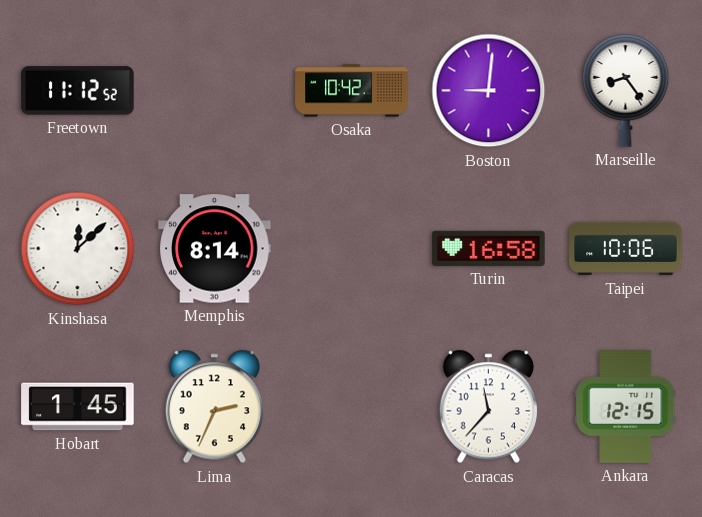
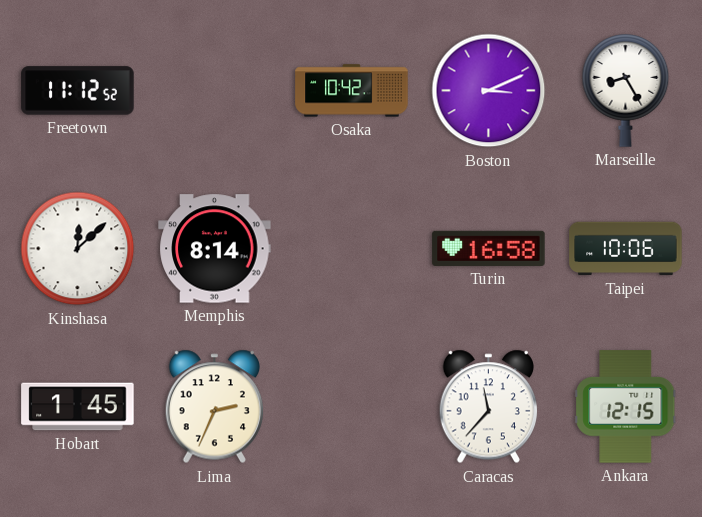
Boston: 9:01 -> 3:11 (489, 91)
Marseille: 8:24 -> 8:25 (626, 91)
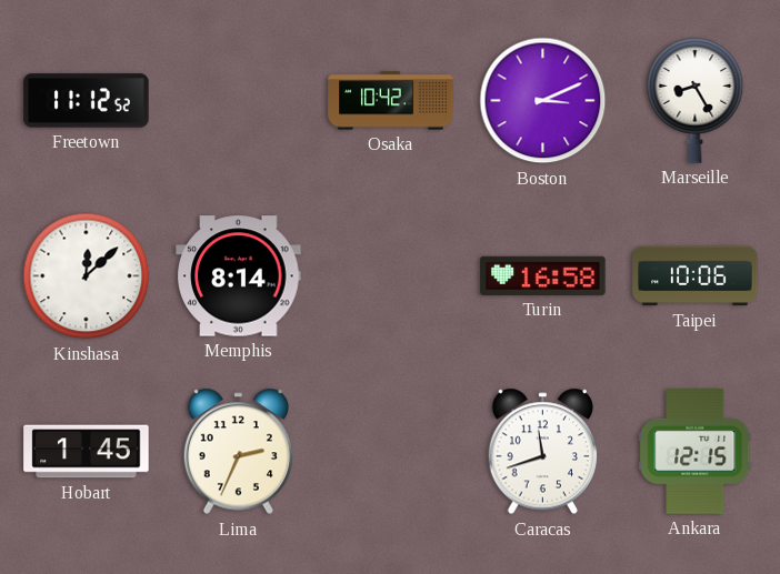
Caracas: 11:37 -> 11:42 (542, 452)
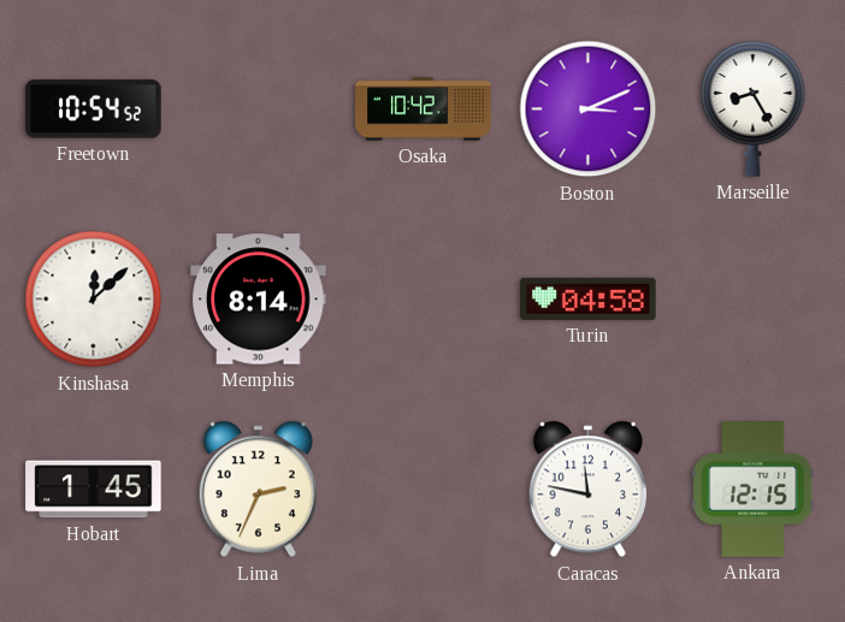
Freetown: 11:12 -> 10:54 (94, 109)
Turin: 16:58 -> 04:58 (589, 298)
Taipei: 10:06 -> none (696, 276)
Caracas: 11:42 -> 11:47 (587, 490)
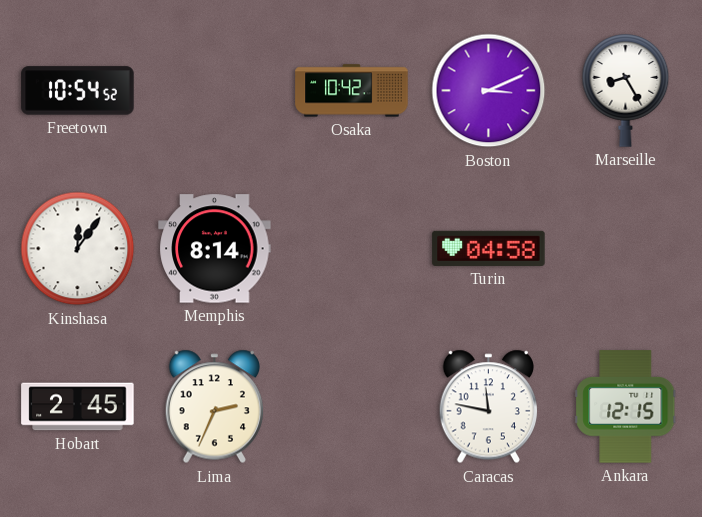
Kinshasa: 12:08 -> 12:06 (78, 249)
Hobart: 1:45 -> 2:45 (78, 407)
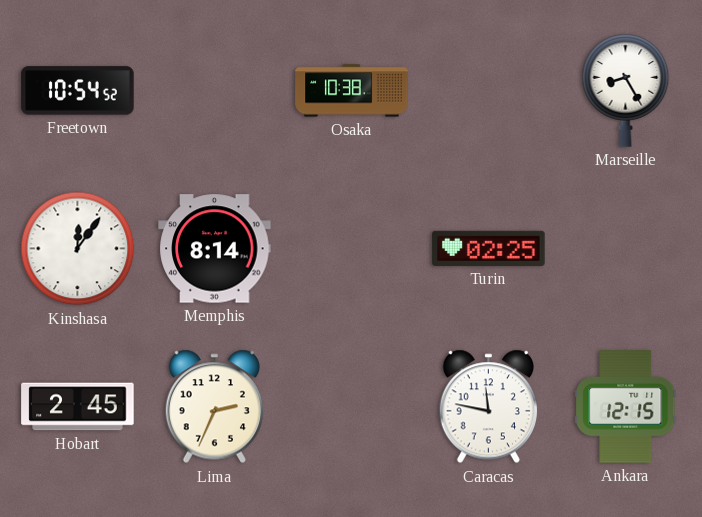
Osaka: 10:42 -> 10:38 (352, 91)
Boston: 3:11 -> none (489, 91)
Turin: 04:58 -> 02:25 (489, 248)
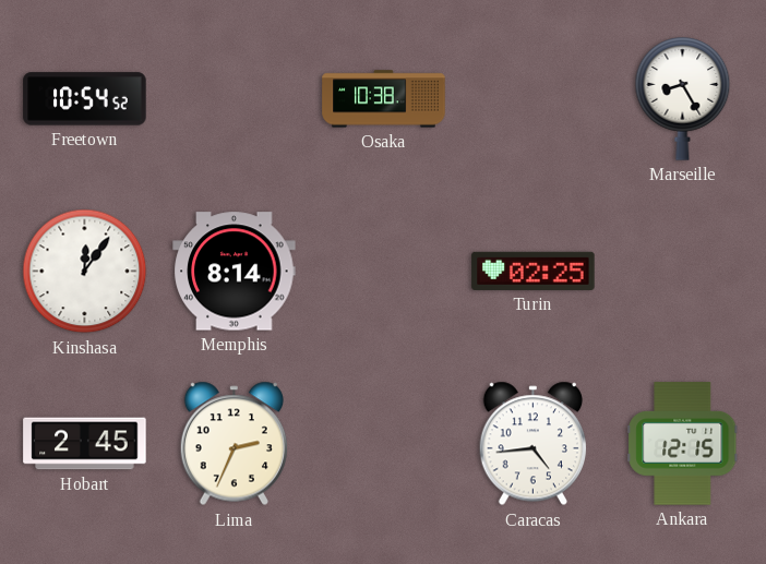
Caracas: 11:47 -> 4:44 (532, 444)
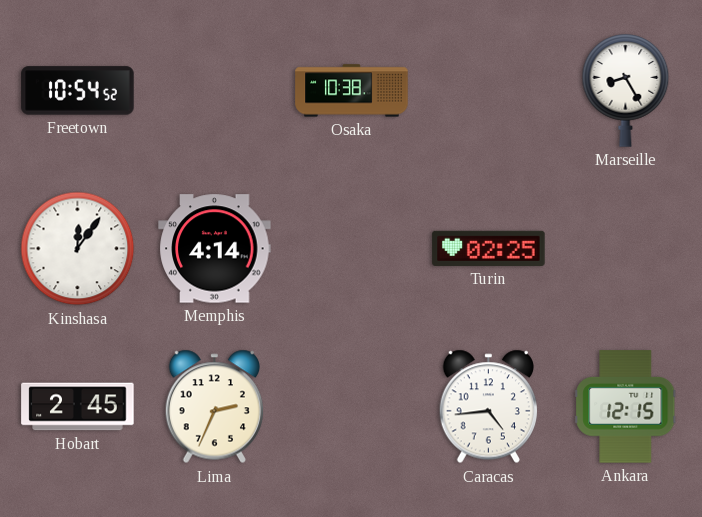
Memphis: 8:14 -> 4:14 (215, 249)
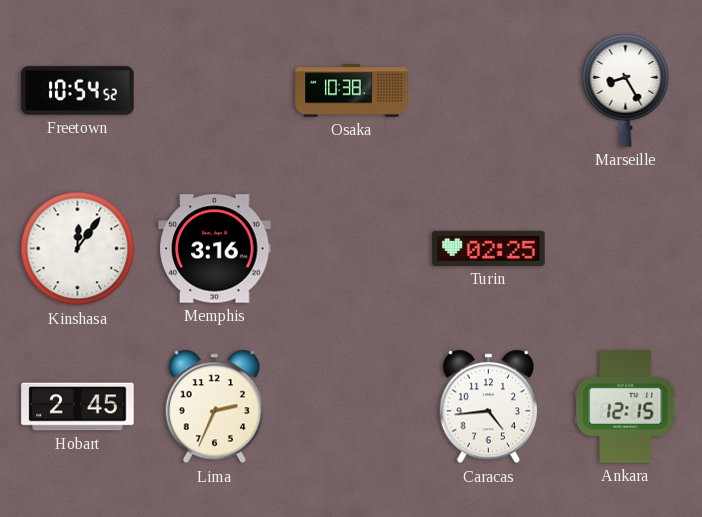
Memphis: 4:14 -> 3:16 (215, 249)
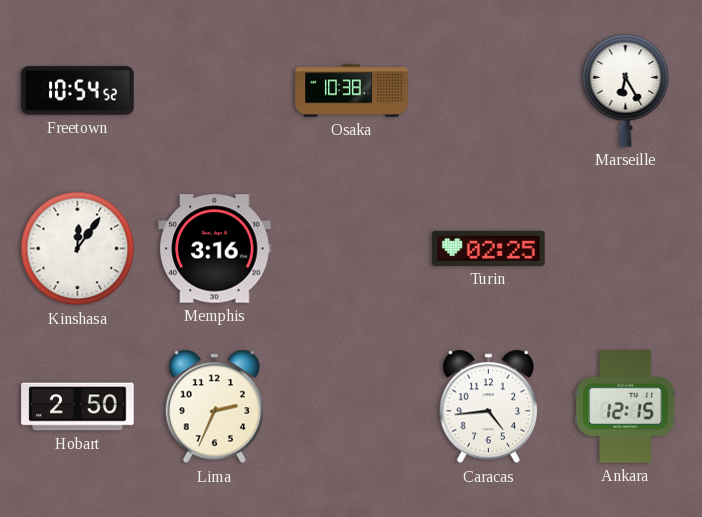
Marseille: 8:25 -> 6:25 (626, 91)
Hobart: 2:45 -> 2:50 (78, 407)
